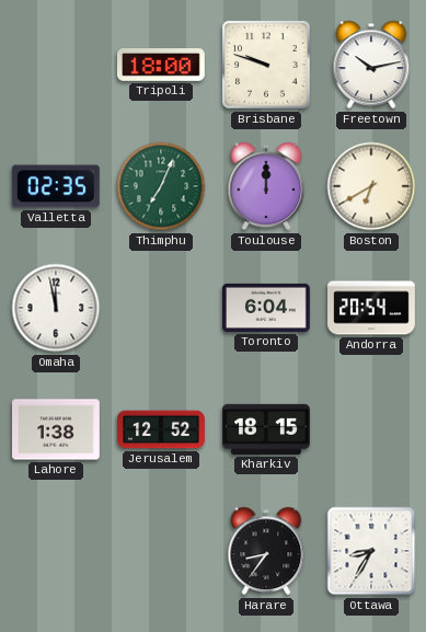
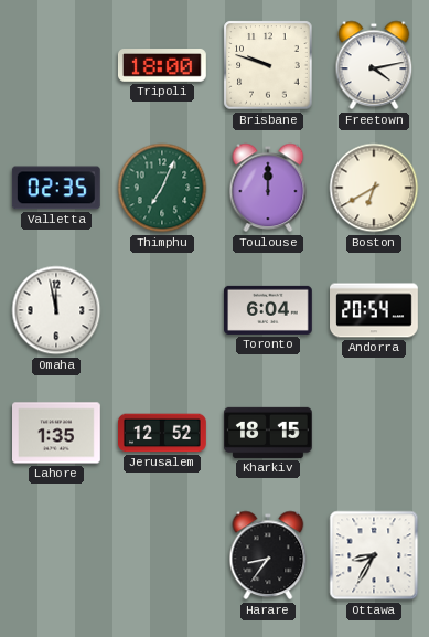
Freetown: 10:13 -> 4:13 (374, 65)
Lahore: 1:38 -> 1:35 (57, 433)
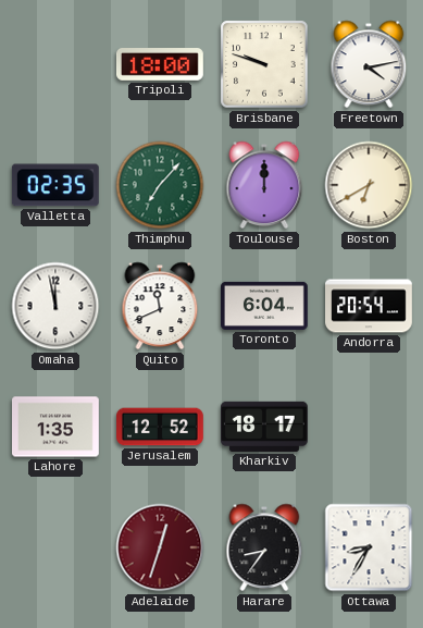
Thimphu: 7:04 -> 7:07 (160, 185)
Quito: none -> 11:41 (160, 306)
Kharkiv: 18:15 -> 18:17 (265, 427)
Adelaide: none -> 12:33 (160, 547)
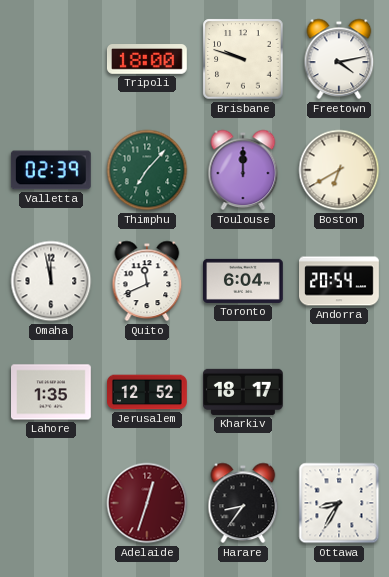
Valletta: 02:35 -> 02:39 (51, 170)
